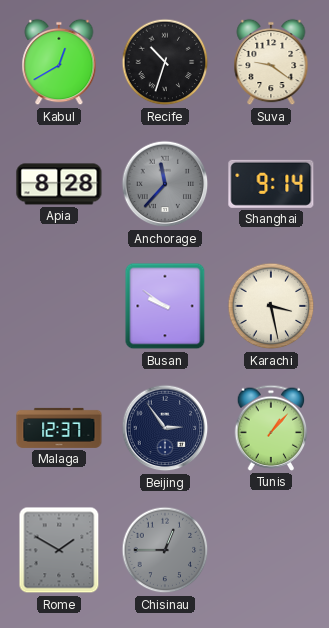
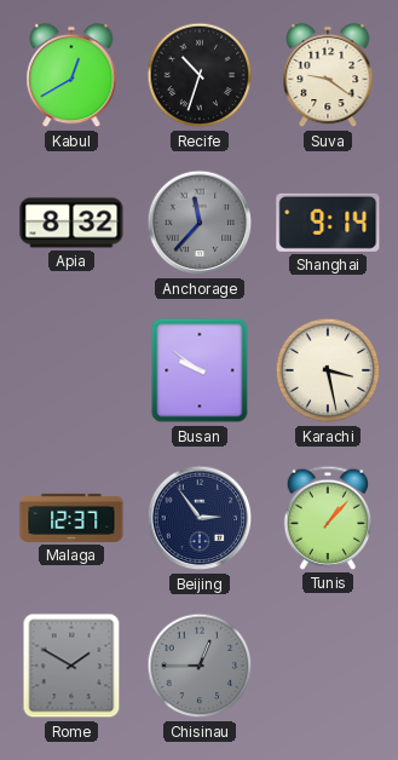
Apia: 8:28 -> 8:32 (71, 223)
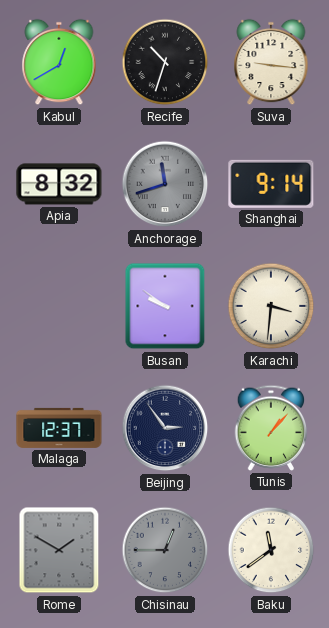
Suva: 9:21 -> 9:16 (271, 62)
Anchorage: 11:37 -> 11:42 (165, 184)
Karachi: 3:28 -> 3:31 (271, 306)
Baku: none -> 11:39 (271, 550)
